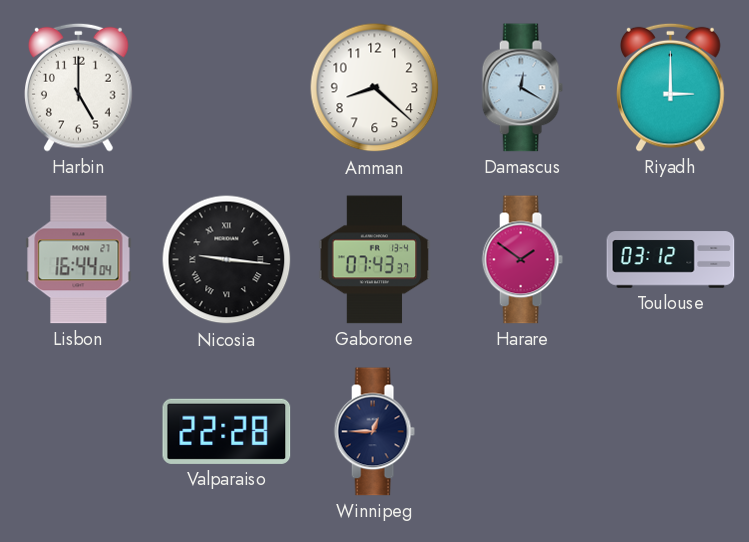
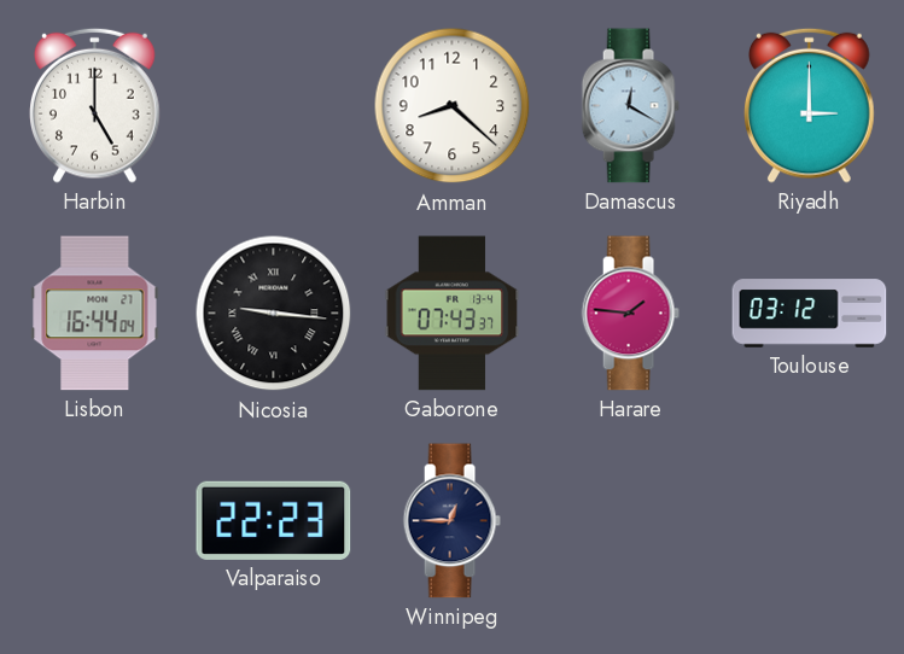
Harare: 1:51 -> 1:46 (630, 314)
Valparaiso: 22:28 -> 22:23 (274, 520)
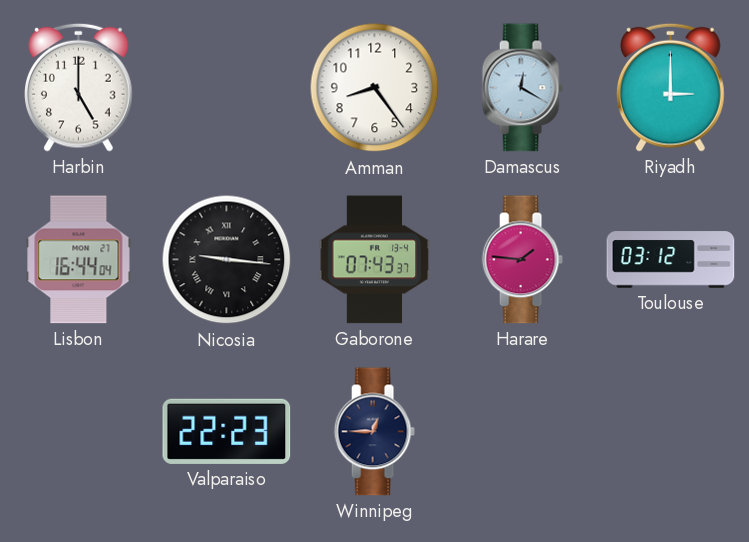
Amman: 8:22 -> 8:24 (375, 88)
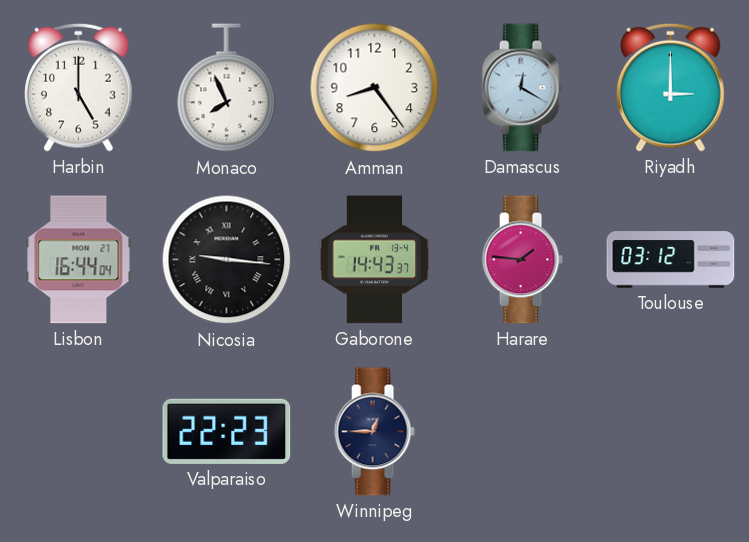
Monaco: none -> 7:56 (227, 88)
Gaborone: 07:43 -> 14:43 (375, 260)
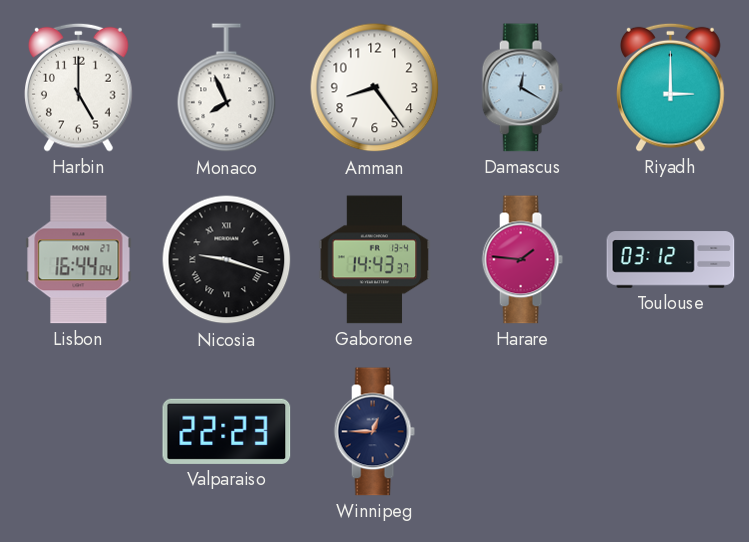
Nicosia: 9:16 -> 9:18 (227, 260)
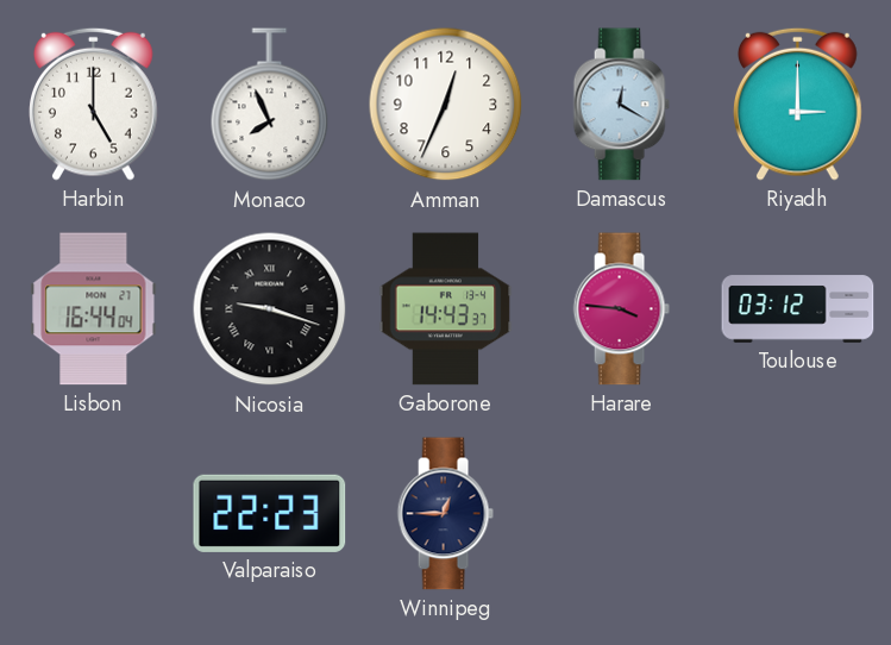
Amman: 8:24 -> 12:34 (446, 105)
Harare: 1:46 -> 3:46 (621, 309)
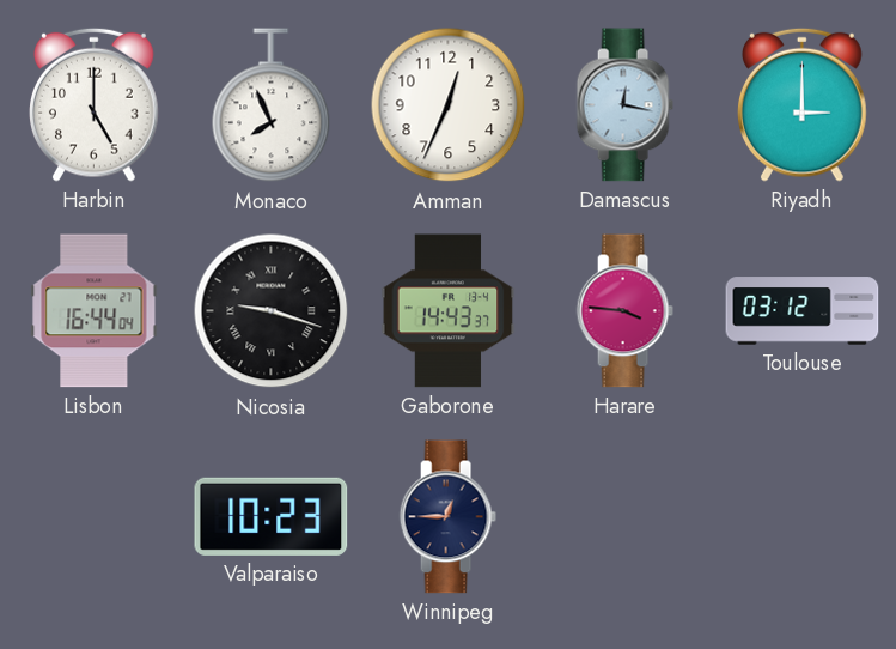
Damascus: 12:20 -> 12:17 (624, 105)
Valparaiso: 22:23 -> 10:23 (272, 516)
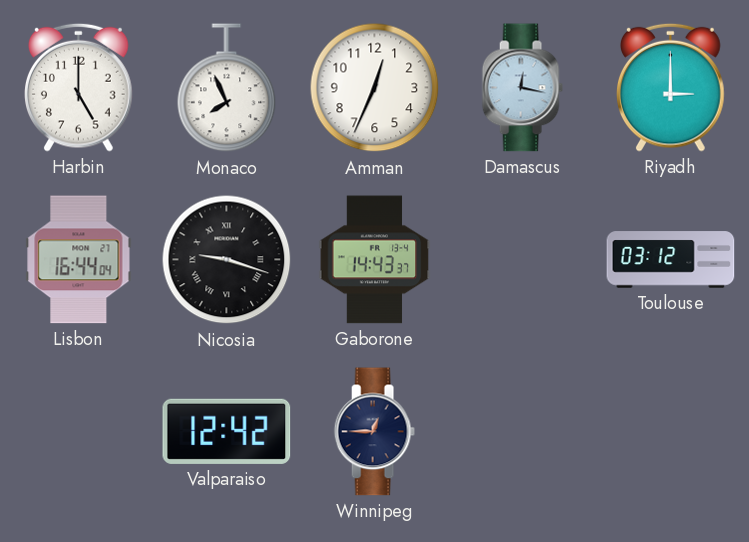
Harare: 3:46 -> none (624, 311)
Valparaiso: 10:23 -> 12:42 (227, 431)
